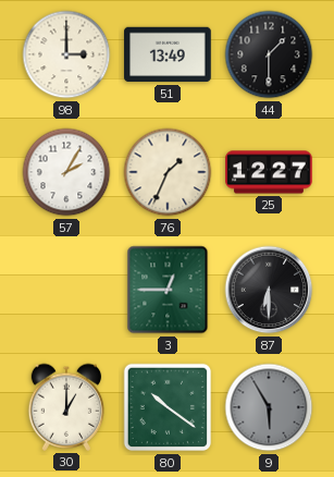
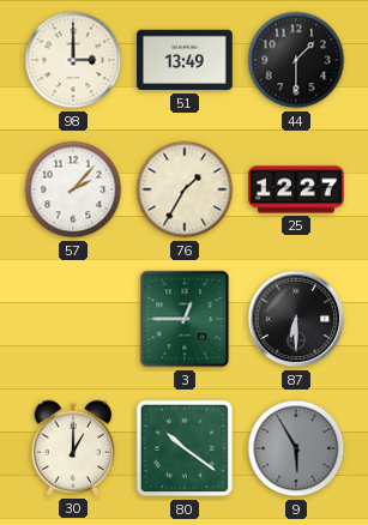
57: 2:05 -> 2:07 (73, 189)
76: 1:34 -> 1:35 (185, 189)
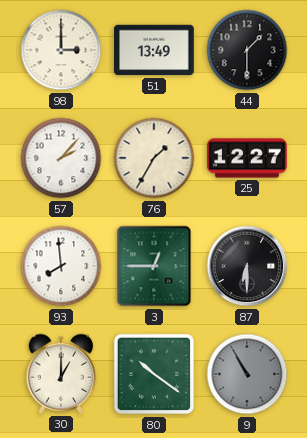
93: none -> 7:59 (61, 266)
9: 5:55 -> 10:55 (247, 374)
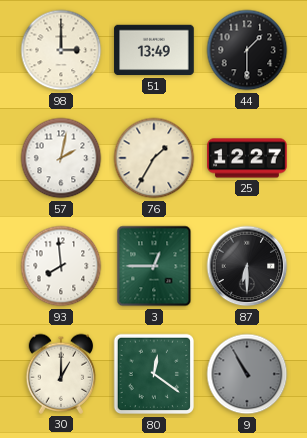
57: 2:07 -> 2:02 (61, 158)
80: 10:21 -> 12:21 (154, 374)
